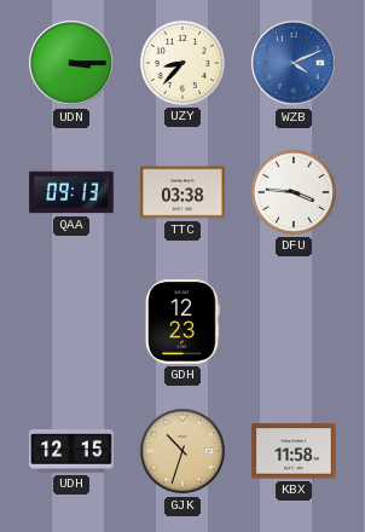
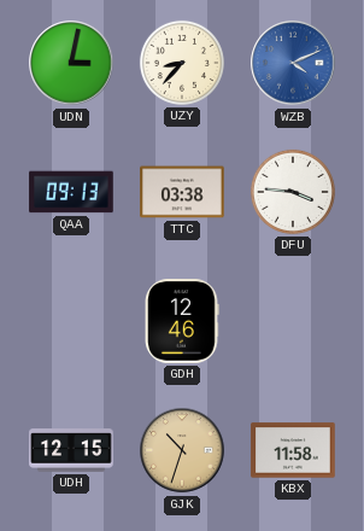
UDN: 3:15 -> 3:02 (71, 63)
GDH: 12:23 -> 12:46 (182, 321)
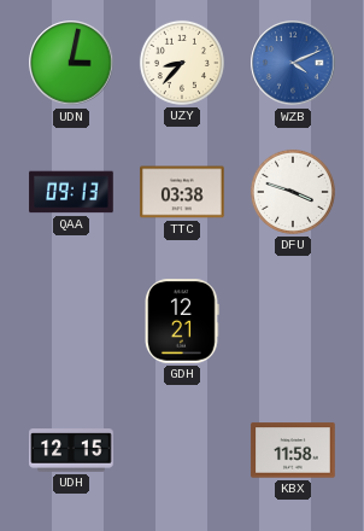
DFU: 3:46 -> 3:48 (293, 192)
GDH: 12:46 -> 12:21 (182, 321)
GJK: 10:33 -> none (182, 450)
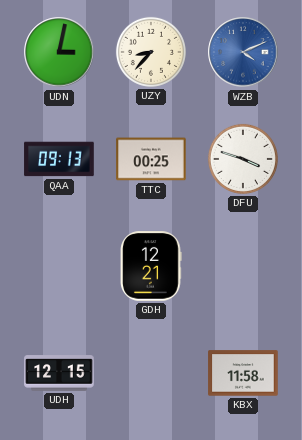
TTC: 03:38 -> 00:25 (151, 159)
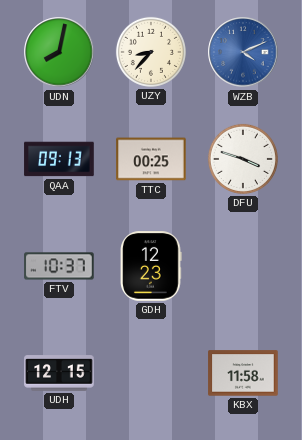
UDN: 3:02 -> 8:02 (59, 52)
FTV: none -> 10:37 (59, 266)
GDH: 12:21 -> 12:23 (151, 266)
